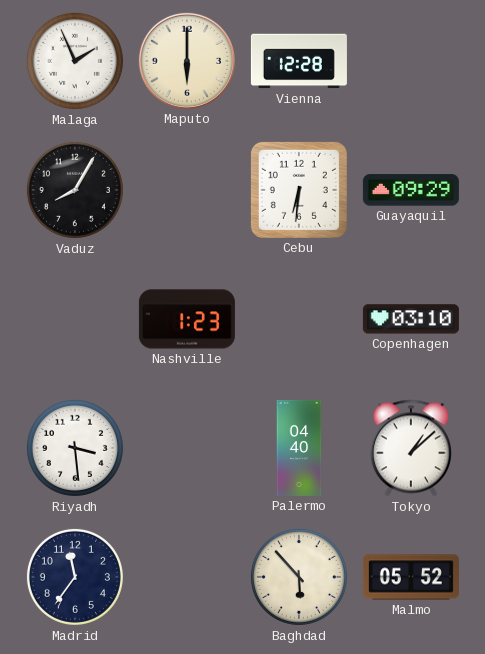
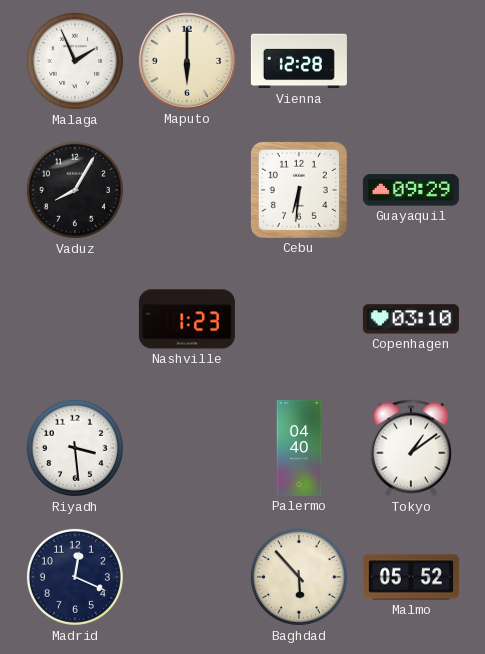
Tokyo: 1:08 -> 1:09 (411, 448)
Madrid: 11:36 -> 12:19 (75, 577)
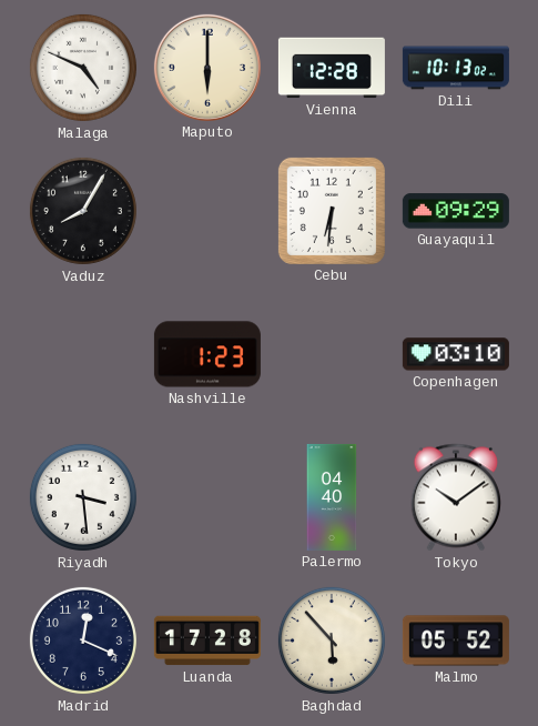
Malaga: 1:56 -> 4:49 (83, 68)
Dili: none -> 10:13 (456, 68)
Tokyo: 1:09 -> 10:09 (456, 497)
Luanda: none -> 17:28 (207, 641)
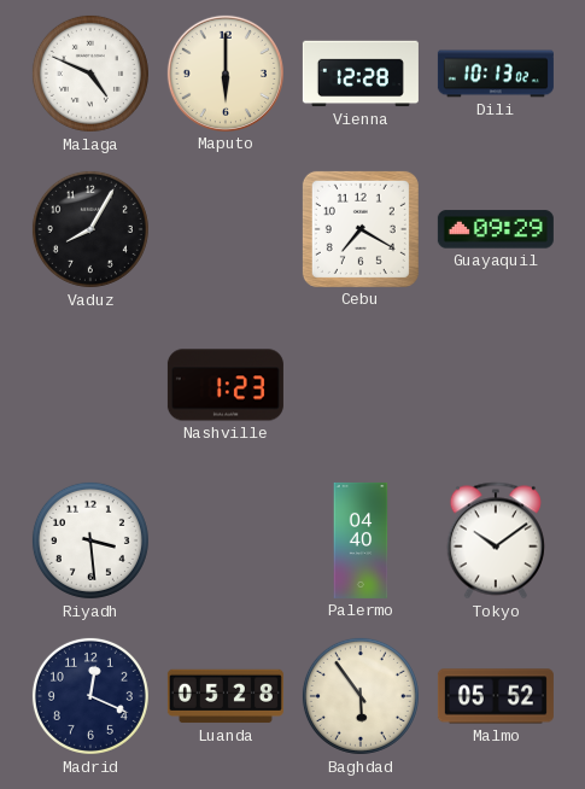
Cebu: 6:31 -> 7:20 (361, 229)
Copenhagen: 03:10 -> none (456, 354)
Luanda: 17:28 -> 05:28 (226, 696)
Baghdad: 5:53 -> 5:54 (361, 696)
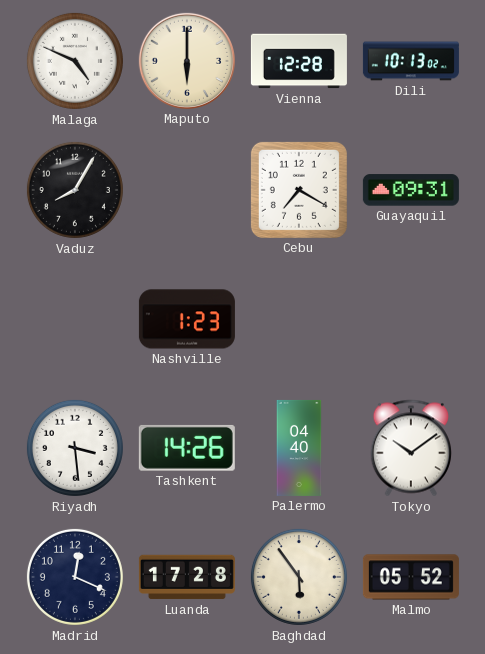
Guayaquil: 09:29 -> 09:31 (411, 190)
Tashkent: none -> 14:26 (187, 448)
Luanda: 05:28 -> 17:28 (187, 577)
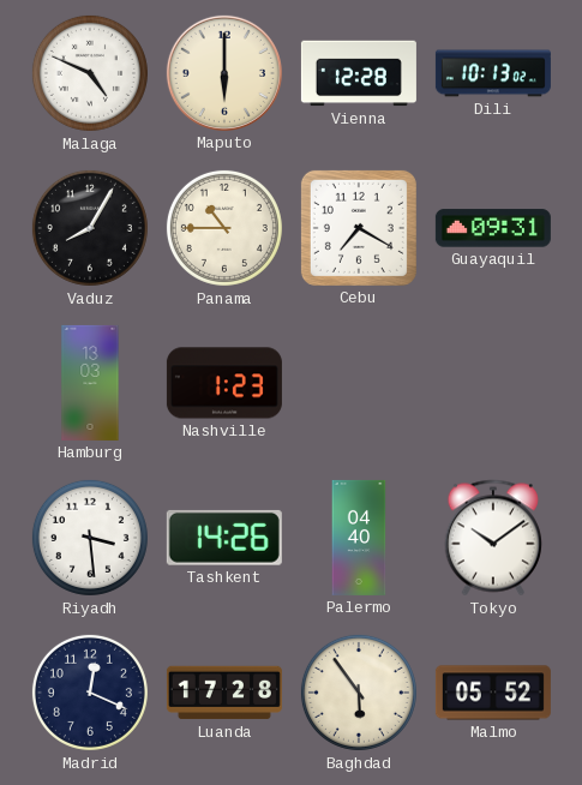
Panama: none -> 10:45 (224, 228)
Hamburg: none -> 13:03 (90, 383)
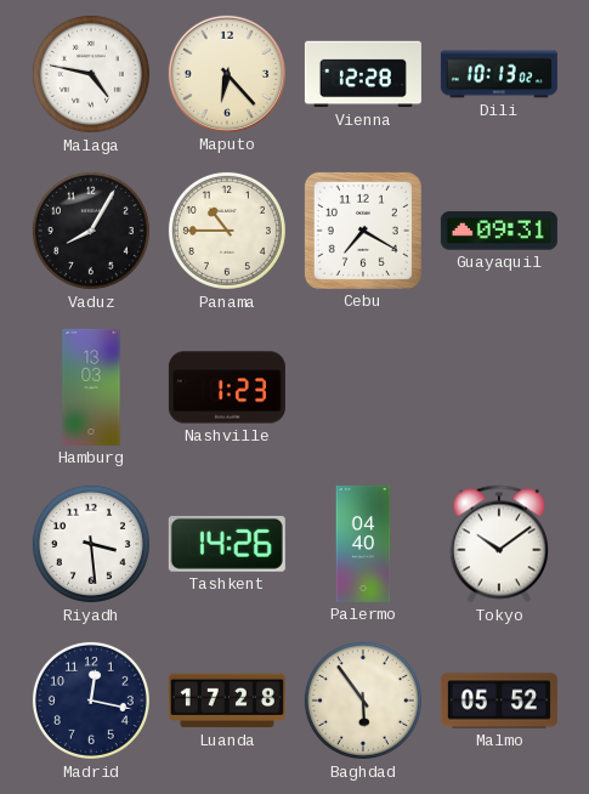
Malaga: 4:49 -> 4:47 (91, 74)
Maputo: 6:00 -> 6:23 (227, 74)
Madrid: 12:19 -> 12:17 (91, 701)
